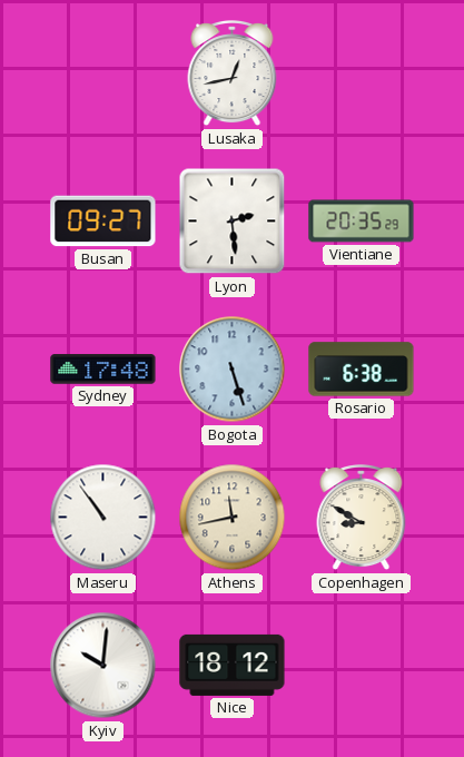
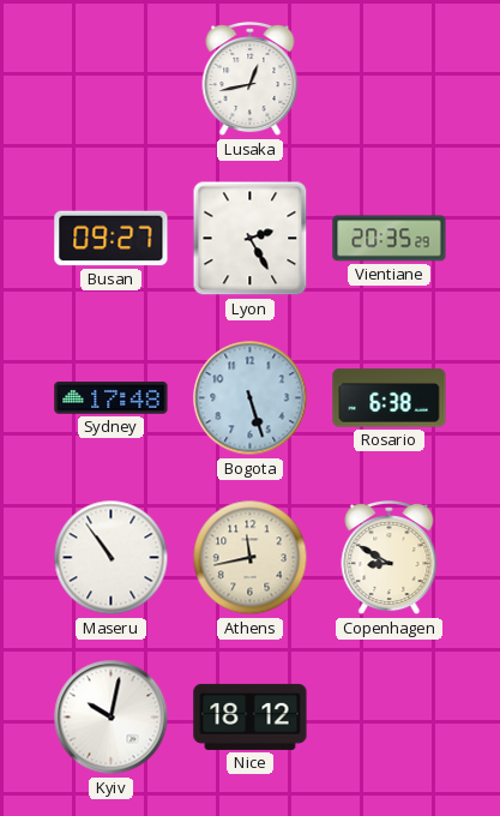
Lyon: 2:29 -> 2:25 (251, 239)
Kyiv: 10:01 -> 10:02 (112, 718)
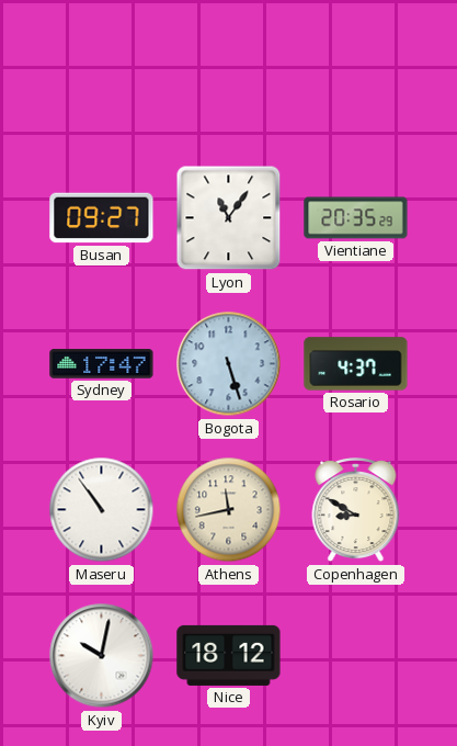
Lusaka: 12:43 -> none (251, 80)
Lyon: 2:25 -> 11:06 (229, 218)
Sydney: 17:48 -> 17:47 (102, 364)
Rosario: 6:38 -> 4:37 (356, 364)
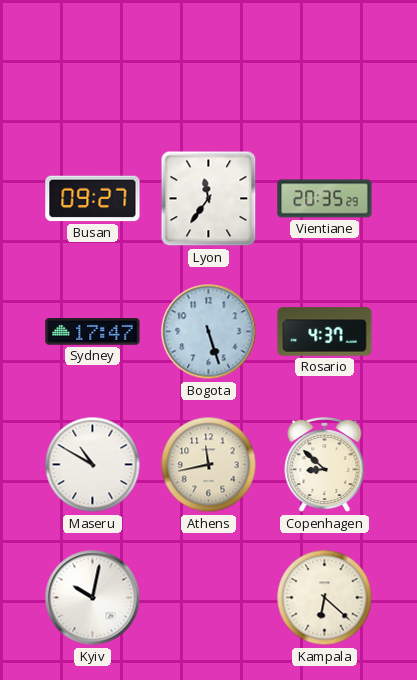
Lyon: 11:06 -> 11:36 (209, 199)
Maseru: 10:54 -> 10:50 (93, 465)
Copenhagen: 8:50 -> 8:52 (325, 466)
Nice: 18:12 -> none (229, 655)
Kampala: none -> 6:22 (325, 598)
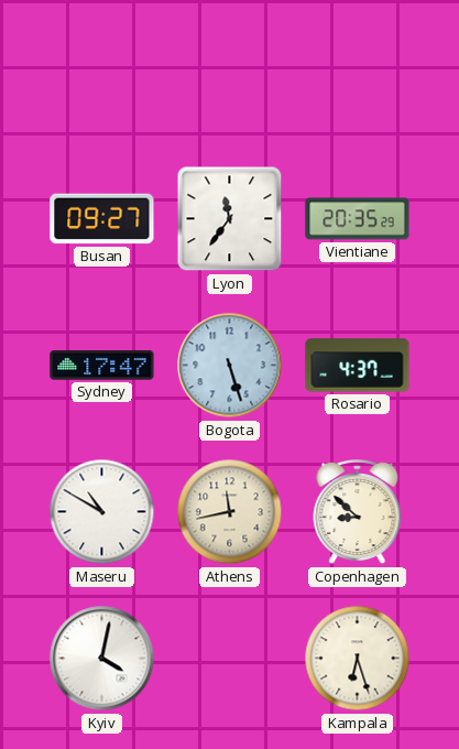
Kyiv: 10:02 -> 4:02 (102, 659)
Kampala: 6:22 -> 6:27 (358, 659)
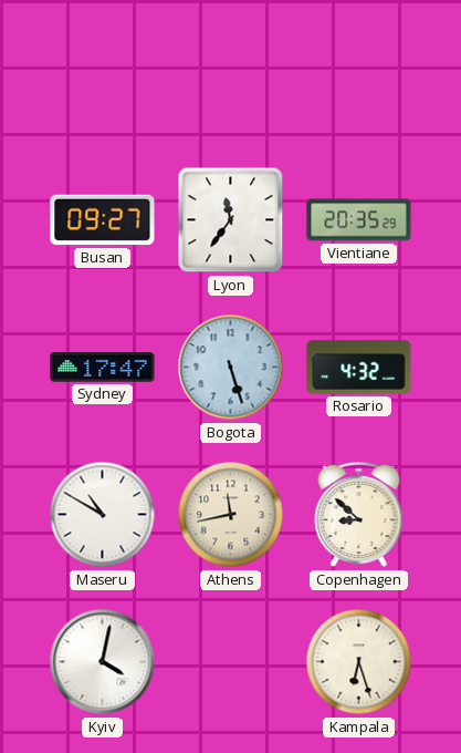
Rosario: 4:37 -> 4:32 (359, 368)
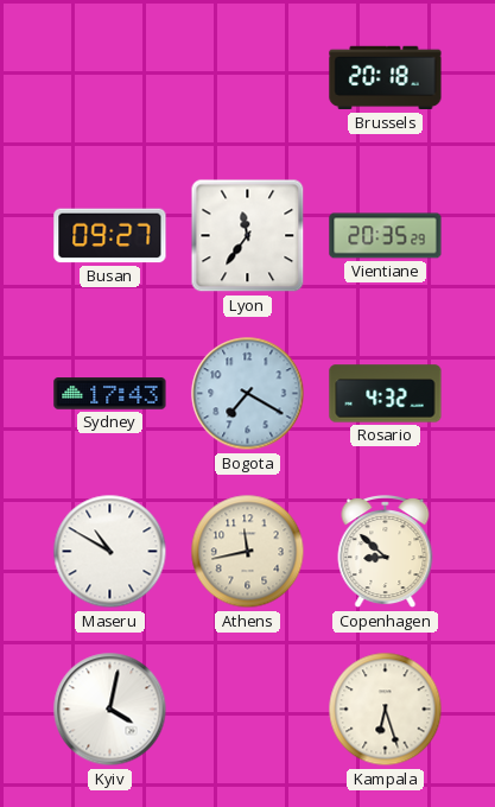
Brussels: none -> 20:18 (386, 78)
Sydney: 17:47 -> 17:43 (110, 394)
Bogota: 5:27 -> 7:20 (248, 394)
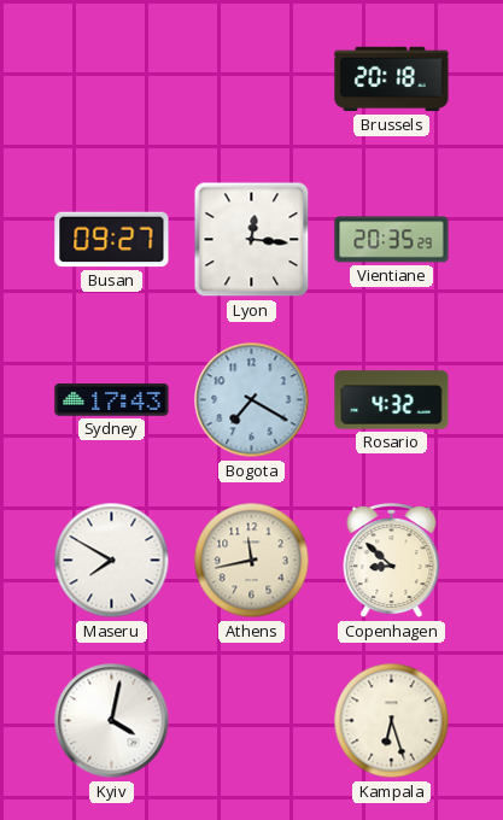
Lyon: 11:36 -> 12:16 (252, 240)
Maseru: 10:50 -> 7:50 (112, 561)
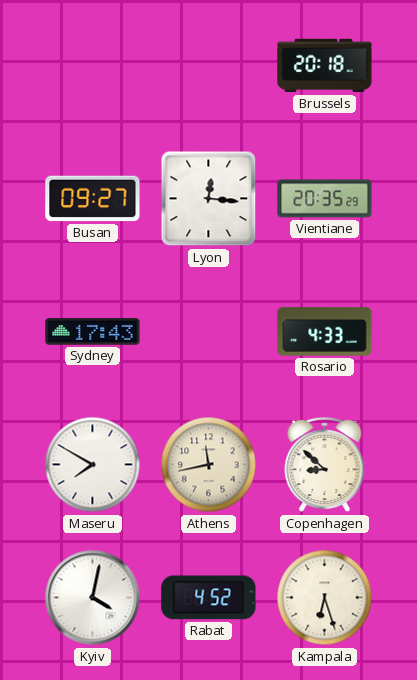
Bogota: 7:20 -> none (252, 400)
Rosario: 4:32 -> 4:33 (325, 332)
Rabat: none -> 4:52 (209, 598)
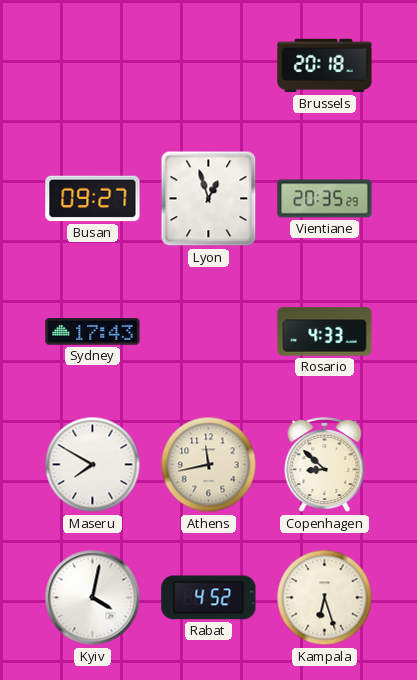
Lyon: 12:16 -> 12:57 (209, 199)
